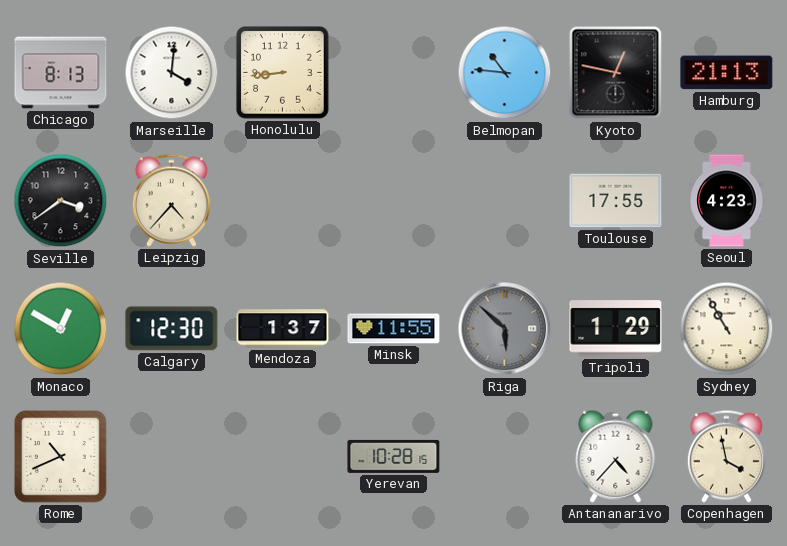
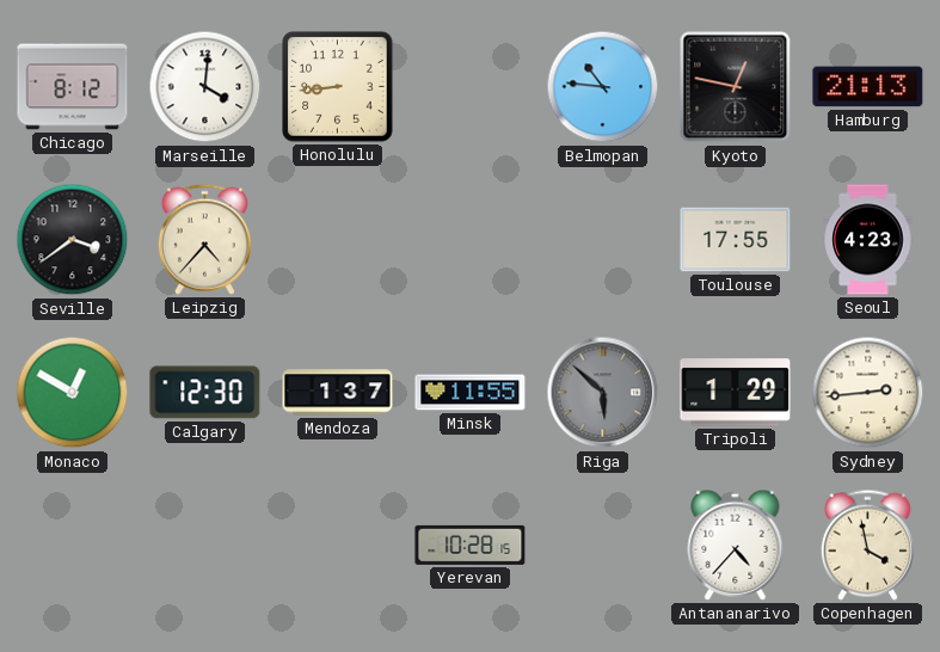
Chicago: 8:13 -> 8:12 (73, 87)
Sydney: 10:55 -> 2:44 (868, 393)
Rome: 10:41 -> none (61, 457)
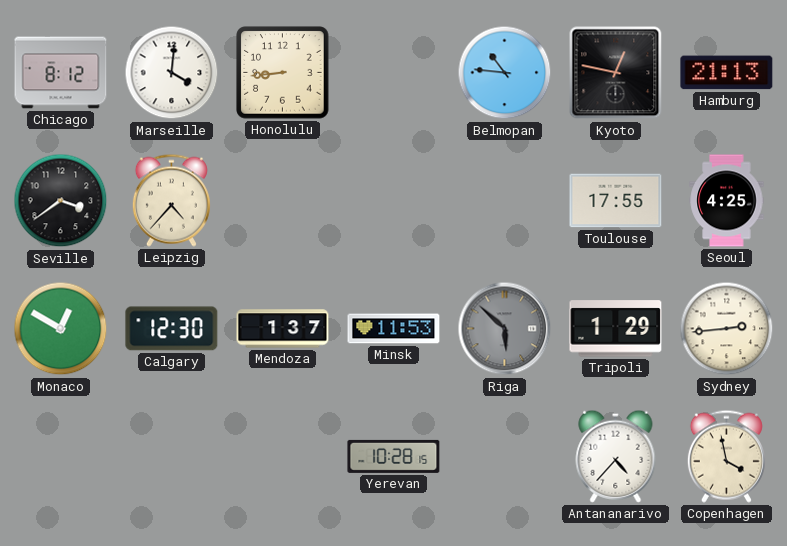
Seoul: 4:23 -> 4:25 (727, 201)
Minsk: 11:55 -> 11:53 (394, 329)
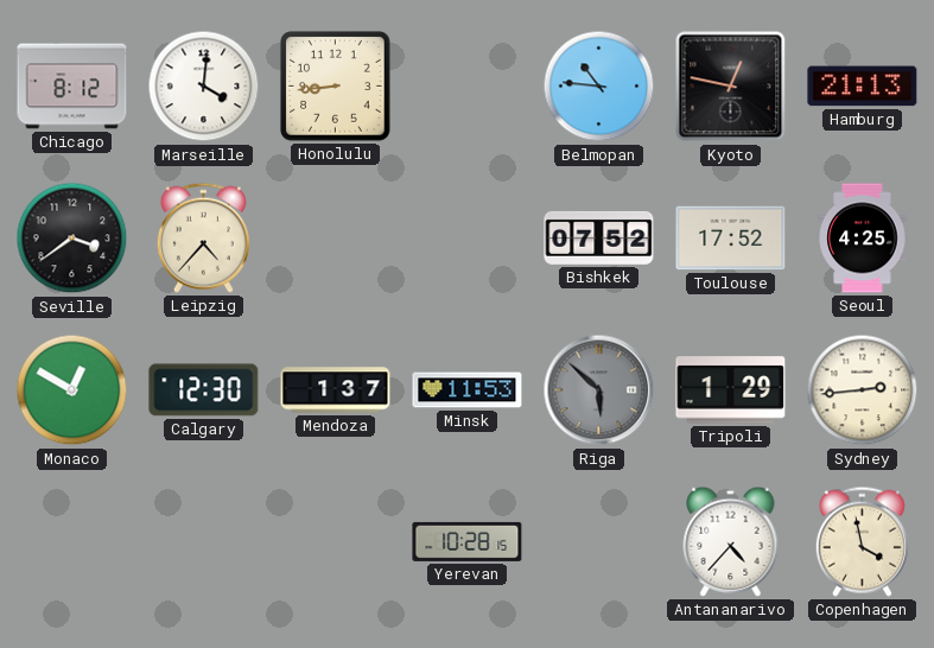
Bishkek: none -> 07:52 (599, 237)
Toulouse: 17:55 -> 17:52 (731, 239)
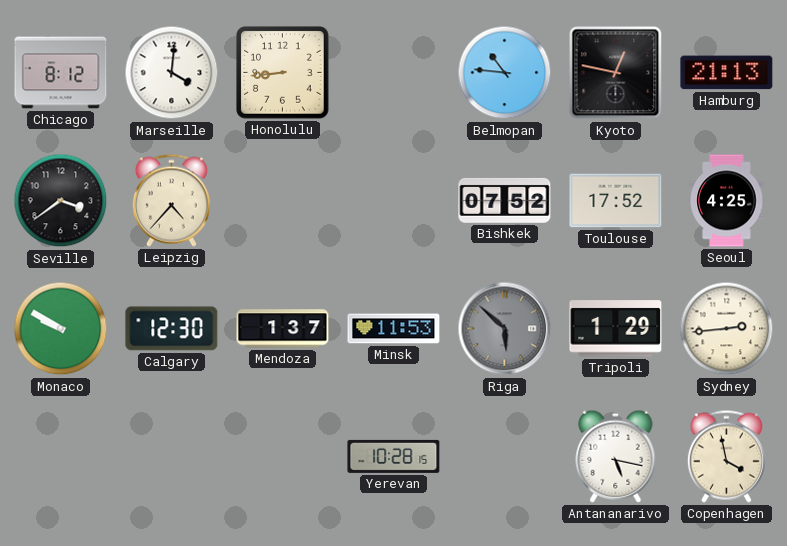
Monaco: 12:50 -> 9:50 (61, 329)
Antananarivo: 4:37 -> 5:17 (616, 456)
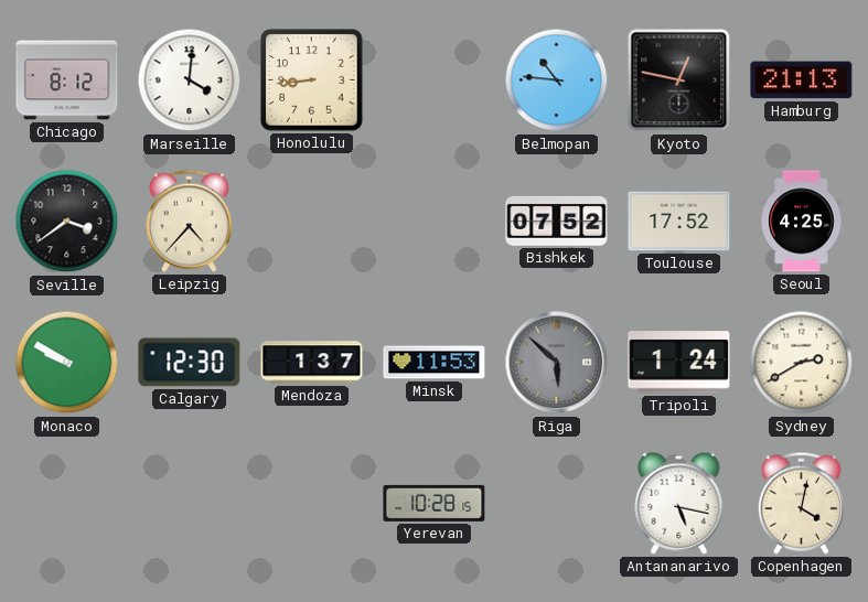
Tripoli: 1:29 -> 1:24 (679, 363)
Sydney: 2:44 -> 2:40 (802, 363)
Copenhagen: 3:58 -> 4:02 (801, 503)
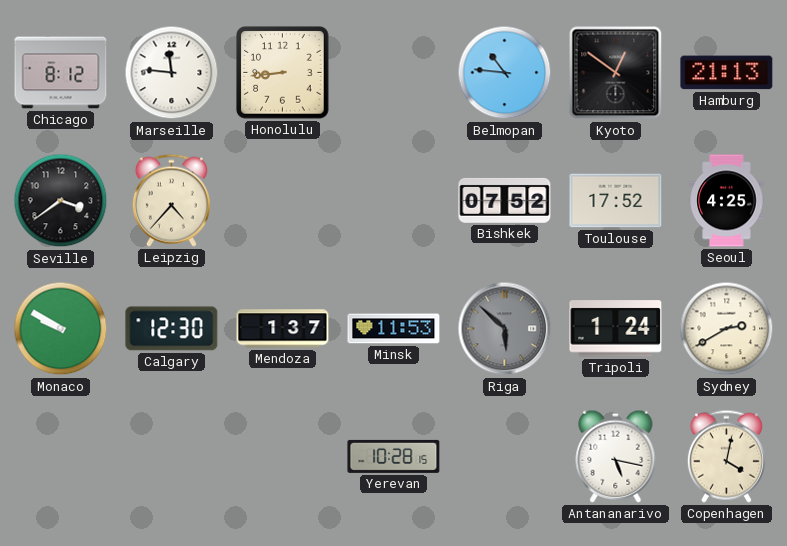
Marseille: 4:01 -> 11:46 (172, 73)
Kyoto: 12:47 -> 12:51 (616, 73)
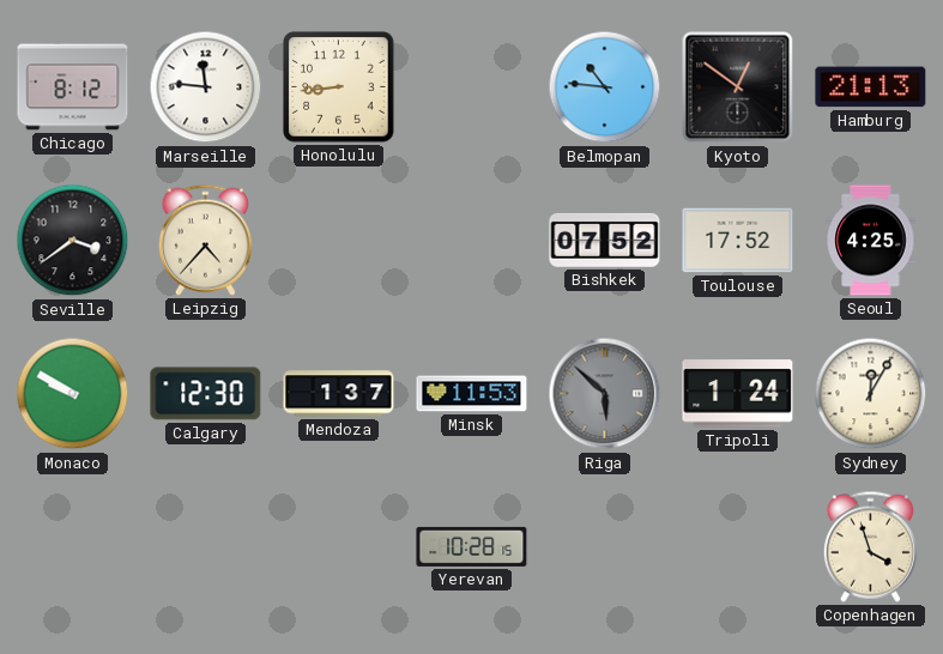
Sydney: 2:40 -> 12:05 (871, 394)
Antananarivo: 5:17 -> none (616, 456)
Copenhagen: 4:02 -> 3:57 (870, 546)
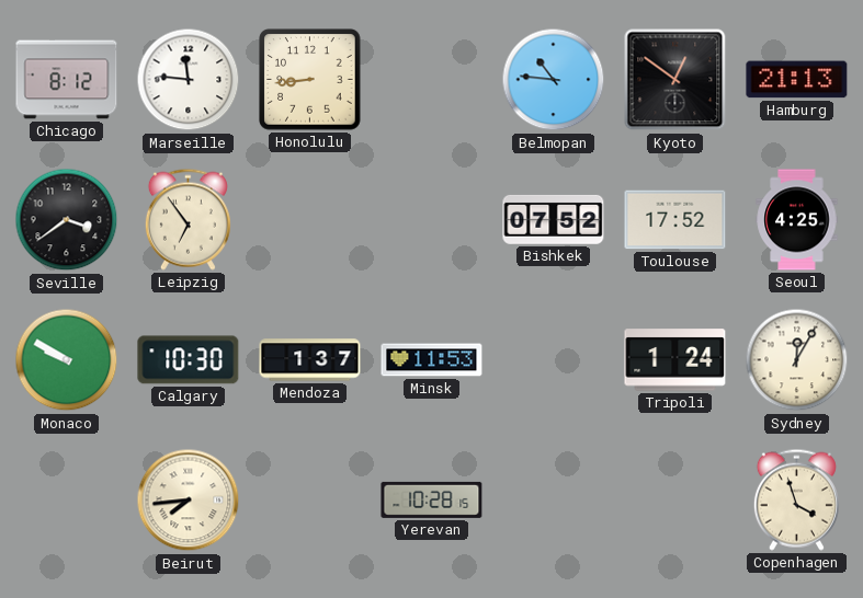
Leipzig: 4:37 -> 6:54 (188, 219)
Calgary: 12:30 -> 10:30 (189, 360)
Riga: 5:52 -> none (605, 394)
Beirut: none -> 7:44 (189, 501)
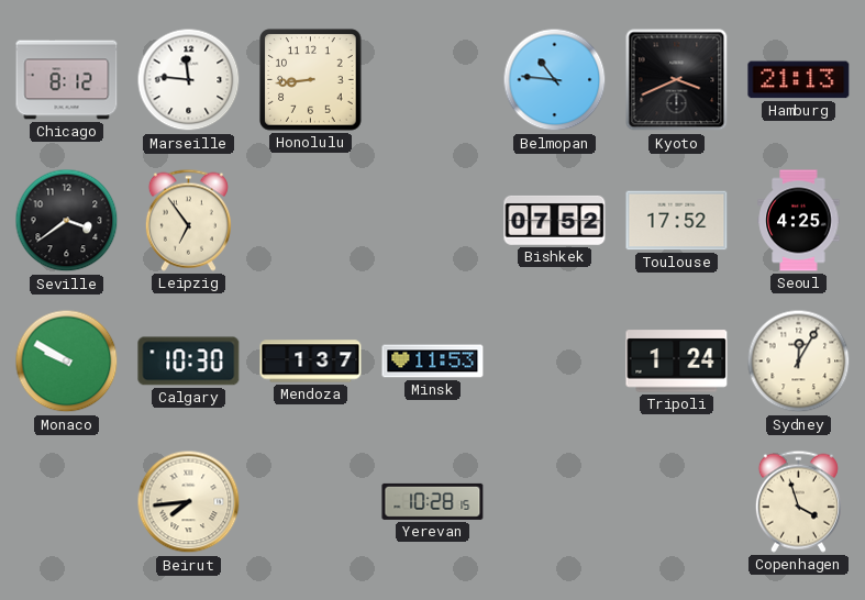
Kyoto: 12:51 -> 3:41 (677, 80)
